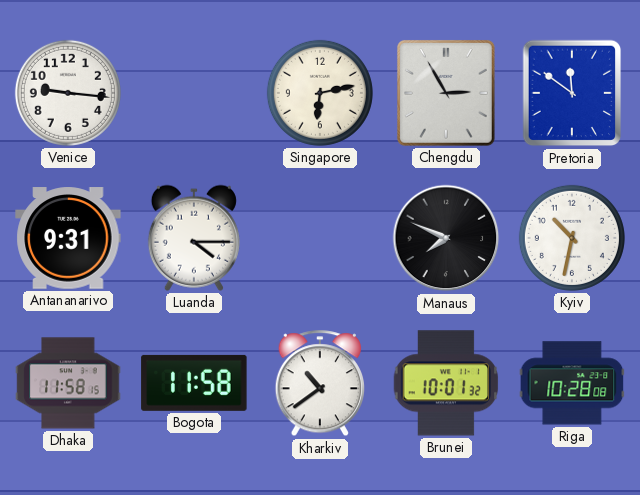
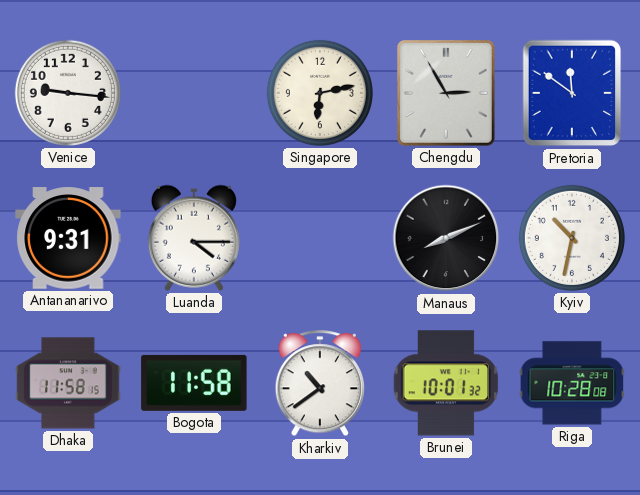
Manaus: 7:49 -> 8:11 (446, 238)
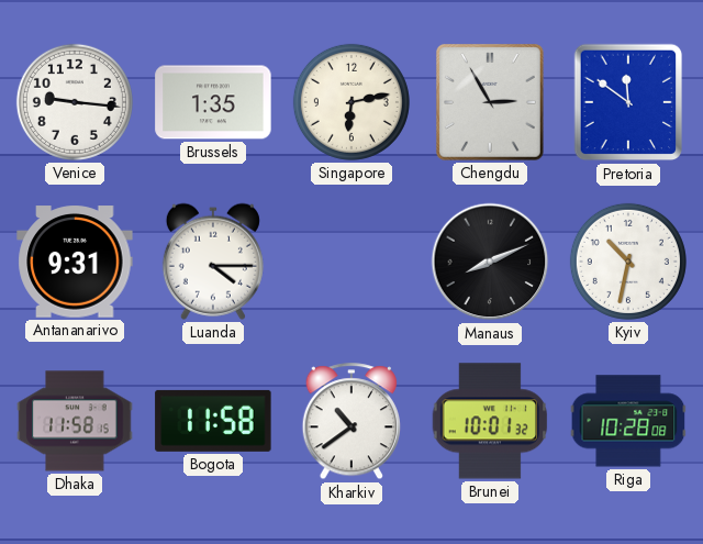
Brussels: none -> 1:35 (213, 102)
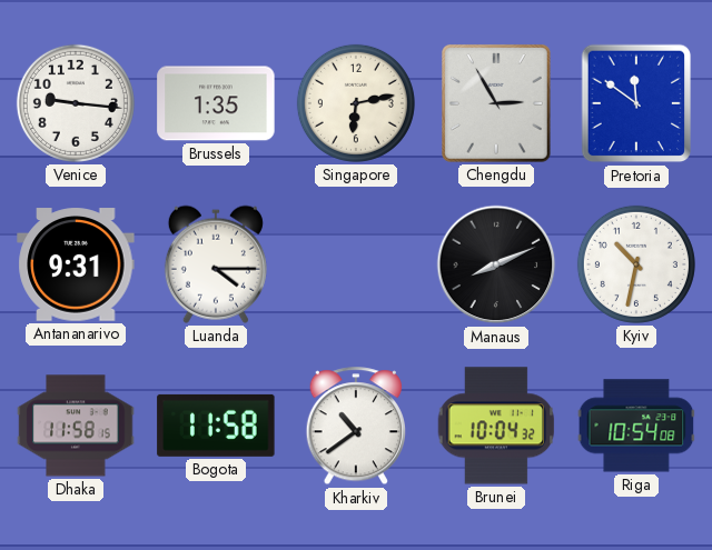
Brunei: 10:01 -> 10:04 (496, 426)
Riga: 10:28 -> 10:54 (636, 426)
